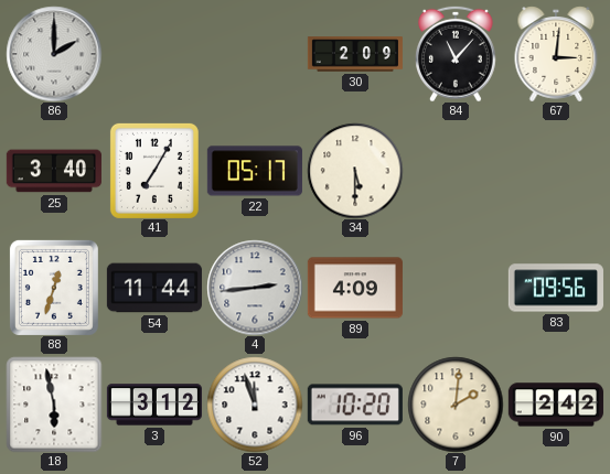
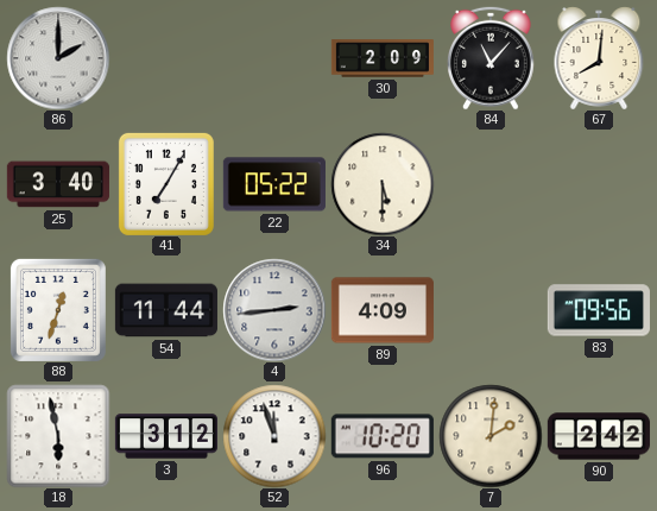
67: 3:01 -> 8:01 (599, 58)
22: 05:17 -> 05:22 (274, 184)
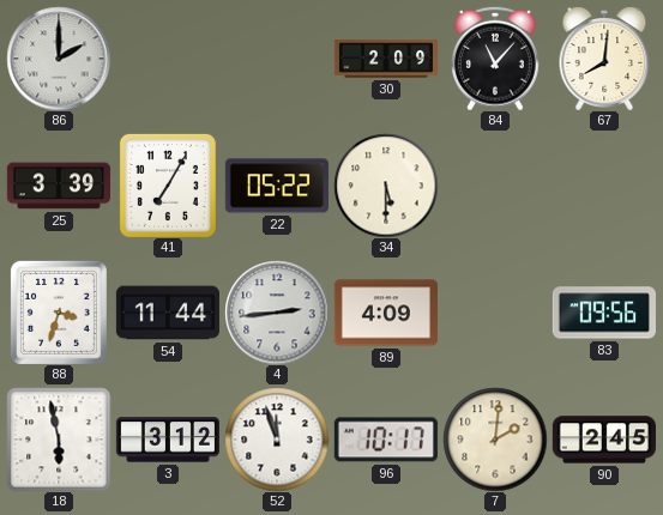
25: 3:40 -> 3:39 (59, 186)
88: 12:33 -> 3:33 (59, 313)
96: 10:20 -> 10:17 (386, 440)
90: 2:42 -> 2:45 (604, 440)
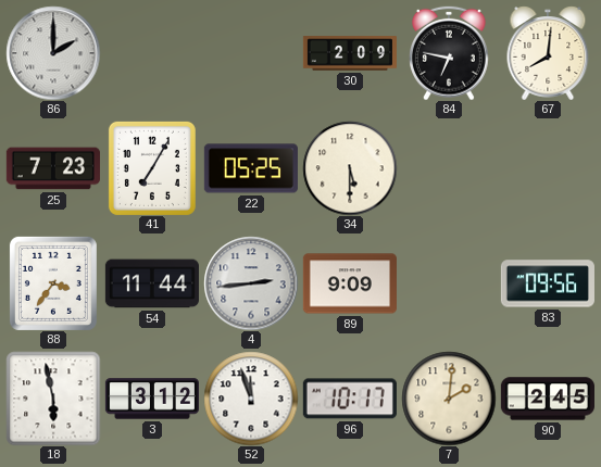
84: 11:07 -> 6:47 (450, 53)
25: 3:39 -> 7:23 (53, 168)
22: 05:22 -> 05:25 (251, 168)
88: 3:33 -> 3:36 (53, 283)
89: 4:09 -> 9:09 (350, 283)
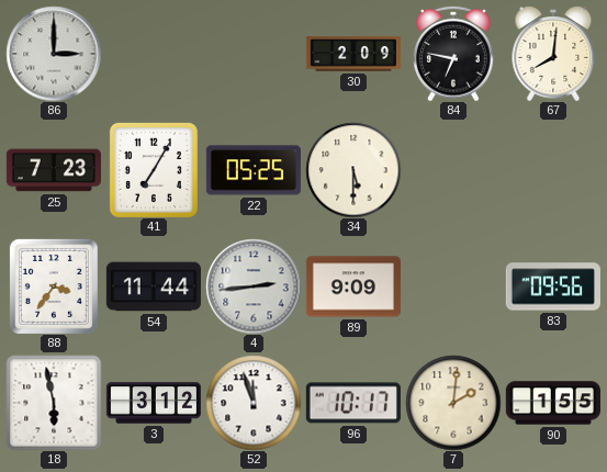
86: 2:00 -> 3:00 (54, 54)
90: 2:45 -> 1:55 (553, 403)
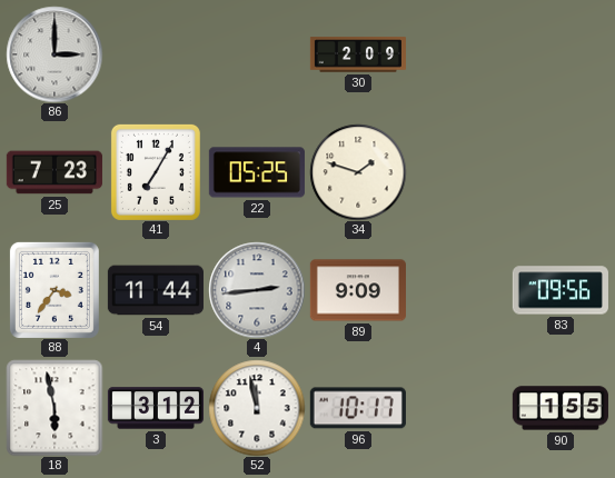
84: 6:47 -> none (454, 54)
67: 8:01 -> none (553, 54)
34: 5:30 -> 1:48 (358, 172)
52: 11:57 -> 11:58 (257, 408)
7: 2:01 -> none (453, 403)
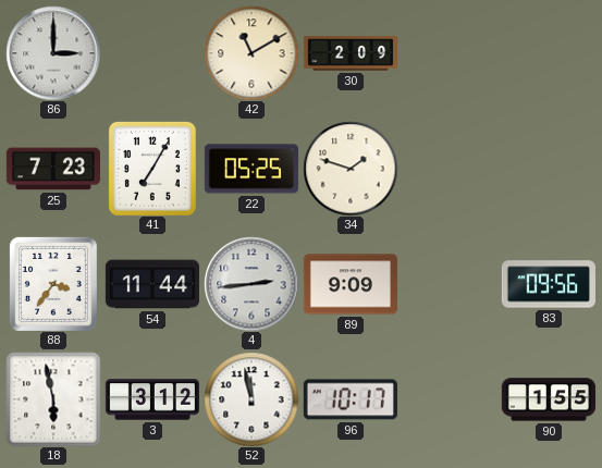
42: none -> 11:10 (251, 53)
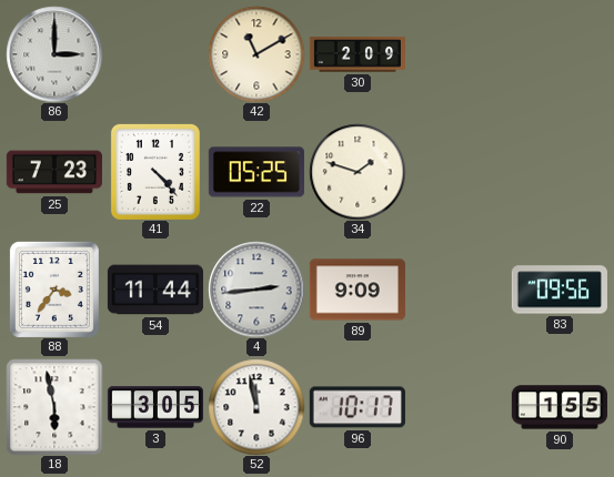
41: 7:05 -> 4:23 (155, 172)
3: 3:12 -> 3:05 (155, 407)
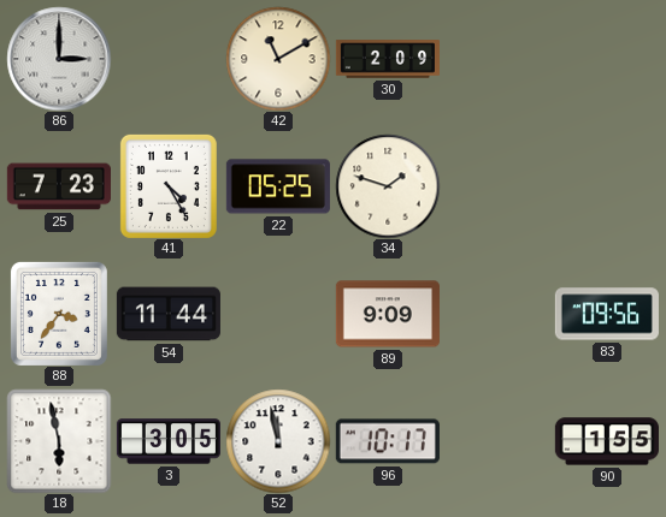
41: 4:23 -> 4:25 (169, 186)
4: 2:44 -> none (256, 290)
